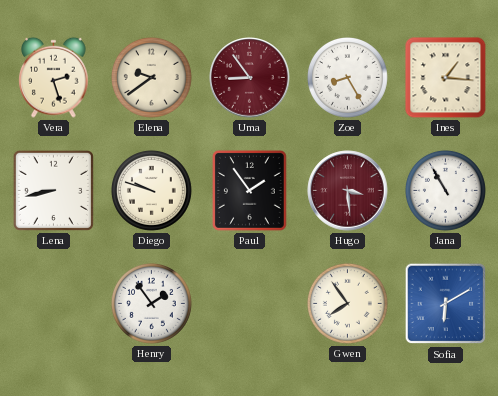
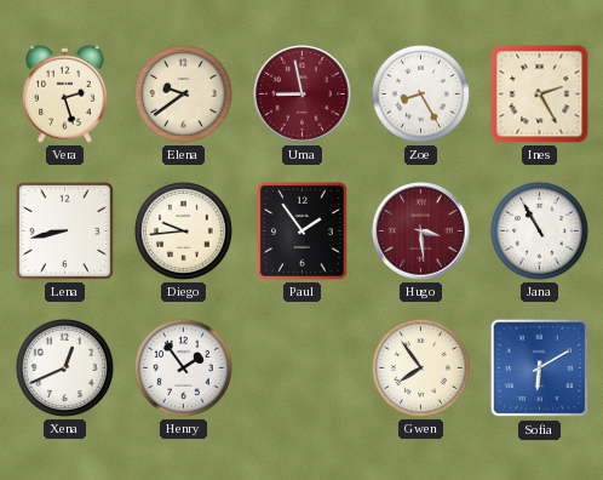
Uma: 8:54 -> 8:58 (303, 95)
Ines: 1:16 -> 2:25 (540, 95)
Diego: 9:48 -> 9:44 (183, 230)
Xena: none -> 12:41 (64, 367)
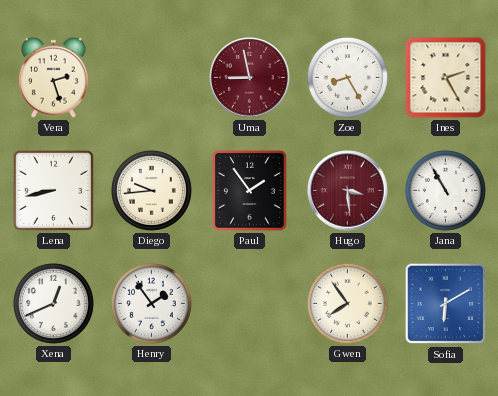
Elena: 9:39 -> none (183, 93)
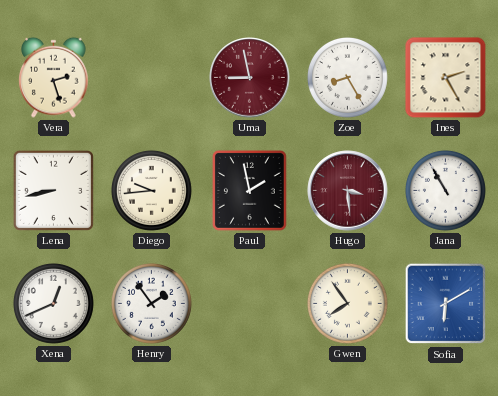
Paul: 1:54 -> 1:58 (249, 190)
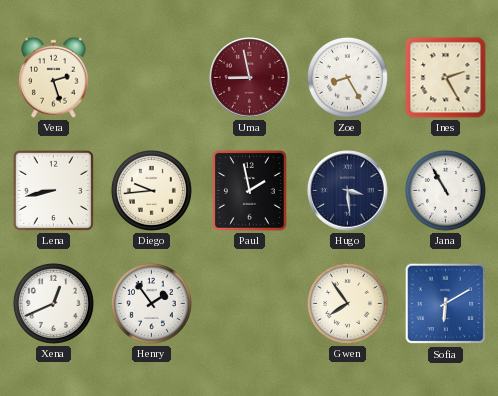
Hugo dial: burgundy -> navy (348, 191)
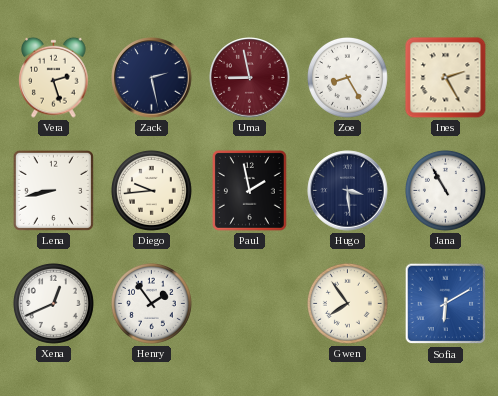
Zack: none -> 2:28 (152, 78)
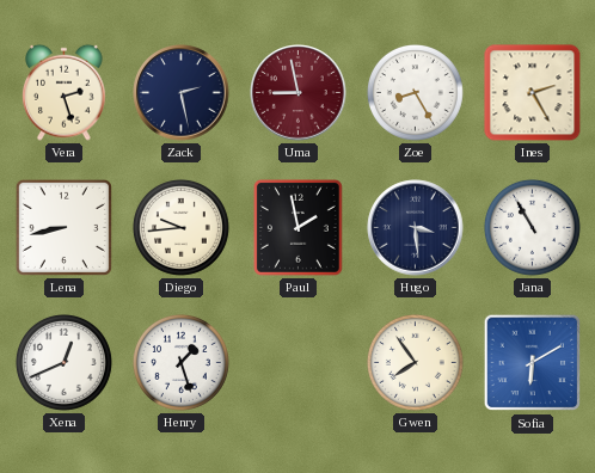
Henry: 1:54 -> 1:27 (180, 362)
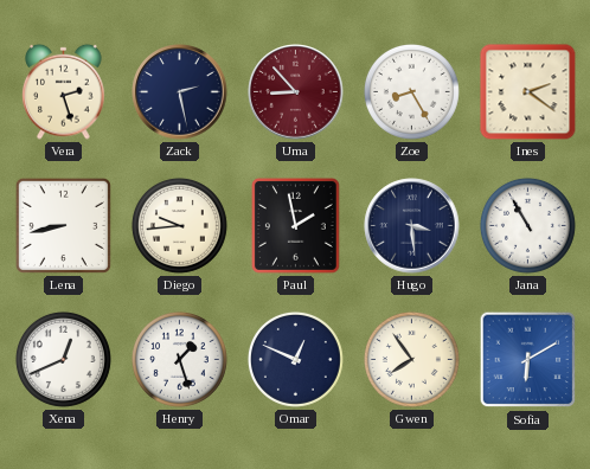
Uma: 8:58 -> 8:53 (296, 92)
Ines: 2:25 -> 2:21 (528, 92)
Omar: none -> 12:49 (295, 359)
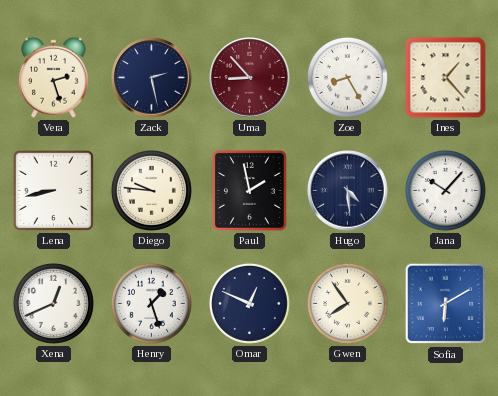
Ines: 2:21 -> 1:23 (446, 78)
Diego: 9:44 -> 9:46 (151, 190)
Hugo: 3:29 -> 4:29 (348, 191)
Jana: 10:55 -> 10:07 (445, 190)
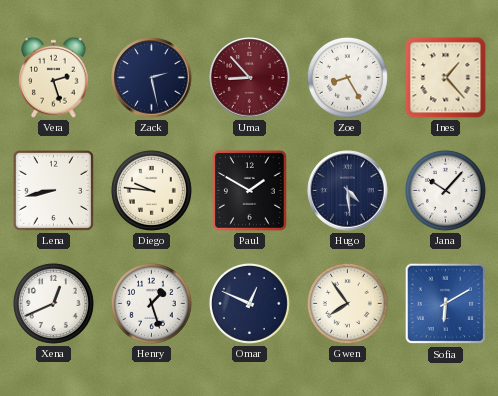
Paul: 1:58 -> 1:50 (249, 190)
